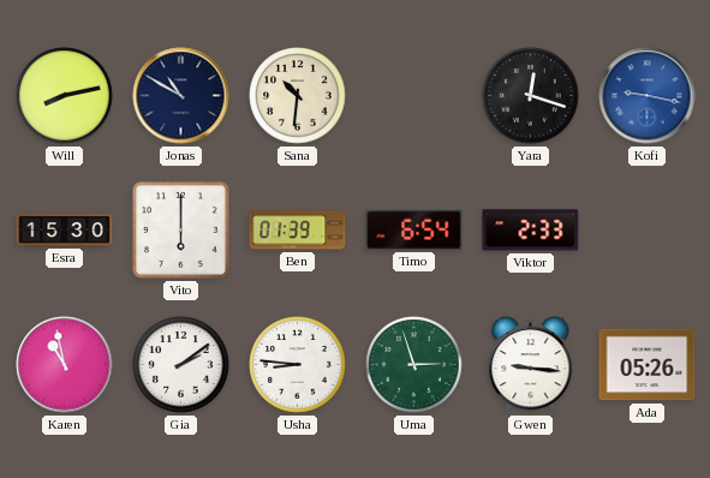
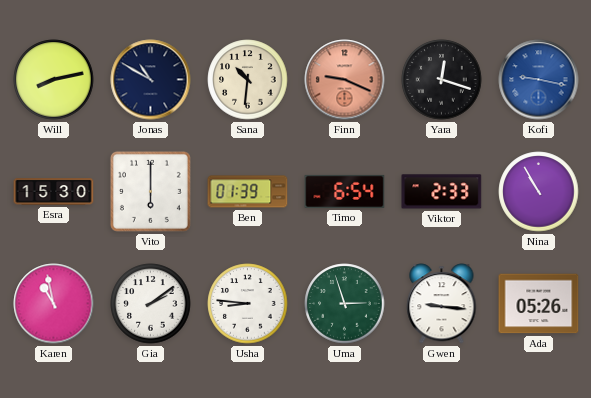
Finn: none -> 9:19 (345, 80)
Nina: none -> 10:55 (539, 192)
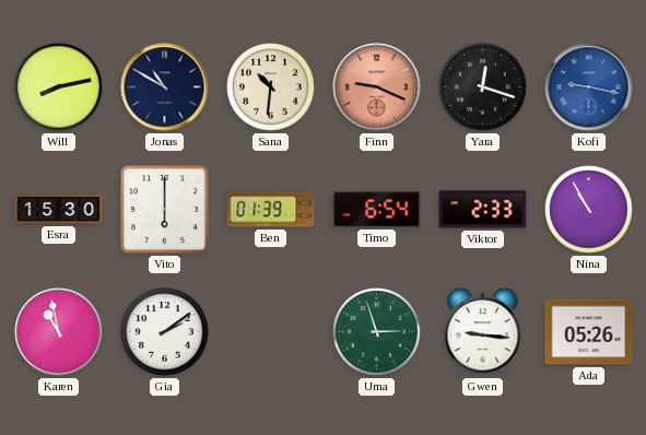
Usha: 8:46 -> none (248, 304)
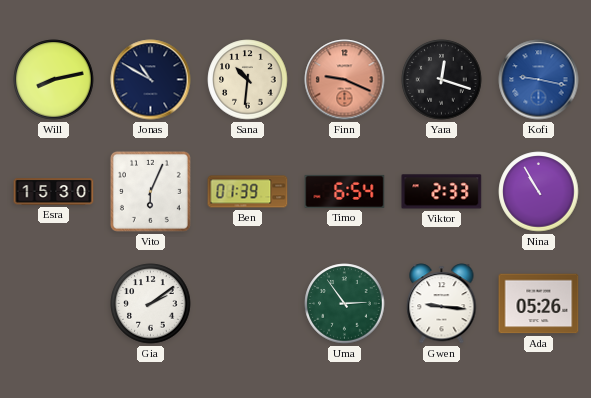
Vito: 6:00 -> 6:04 (150, 191)
Karen: 10:58 -> none (59, 332)
Uma: 2:57 -> 2:54 (345, 304)
